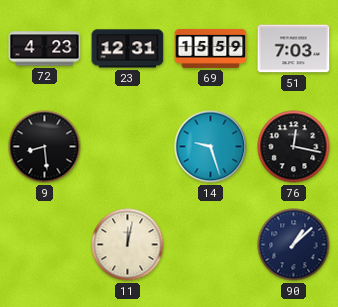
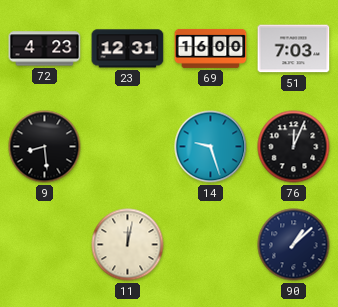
69: 15:59 -> 16:00 (211, 48)
76: 12:17 -> 12:04 (294, 147)
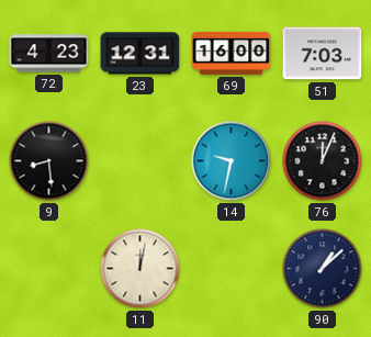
14: 9:27 -> 9:32 (232, 161)
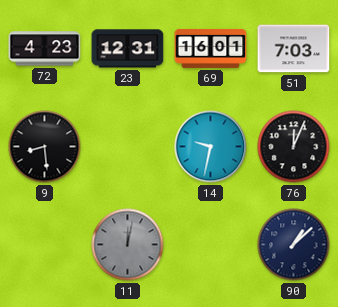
69: 16:00 -> 16:01 (211, 48)
11 dial: cream -> grey (128, 245)
